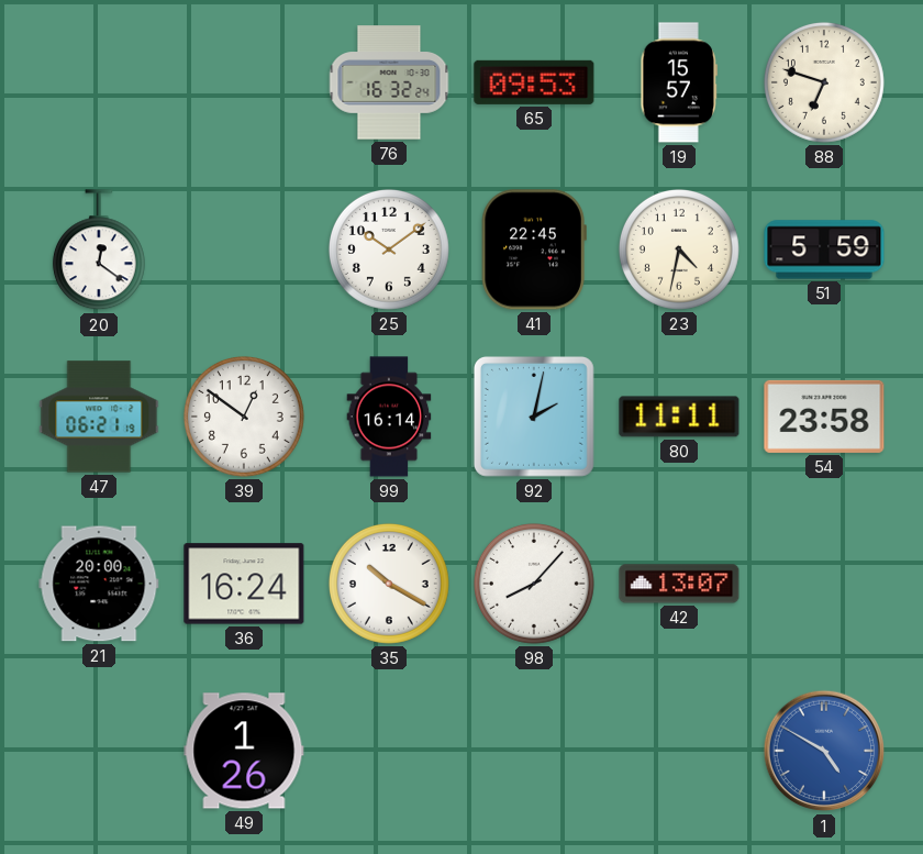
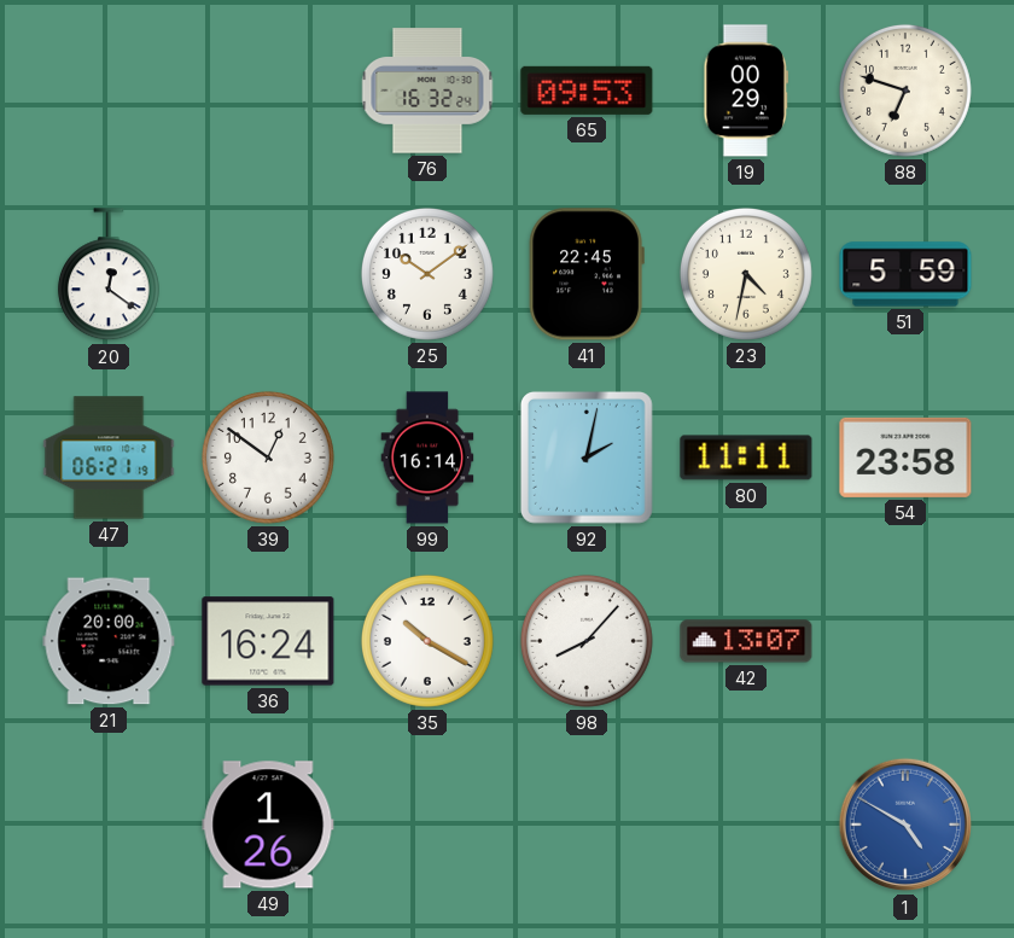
19: 15:57 -> 00:29 (746, 91)
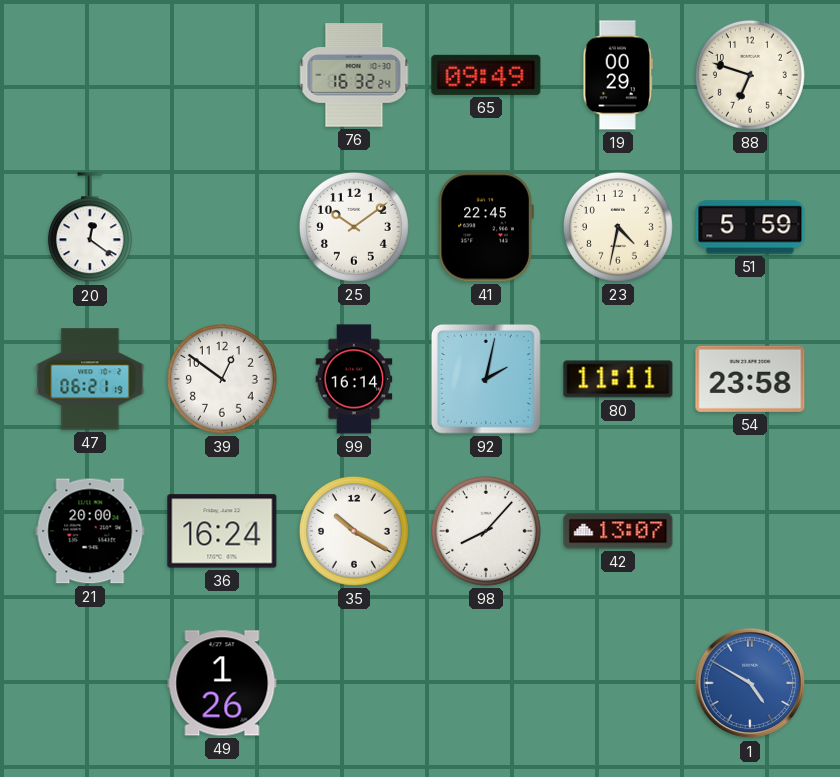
65: 09:53 -> 09:49 (486, 75)
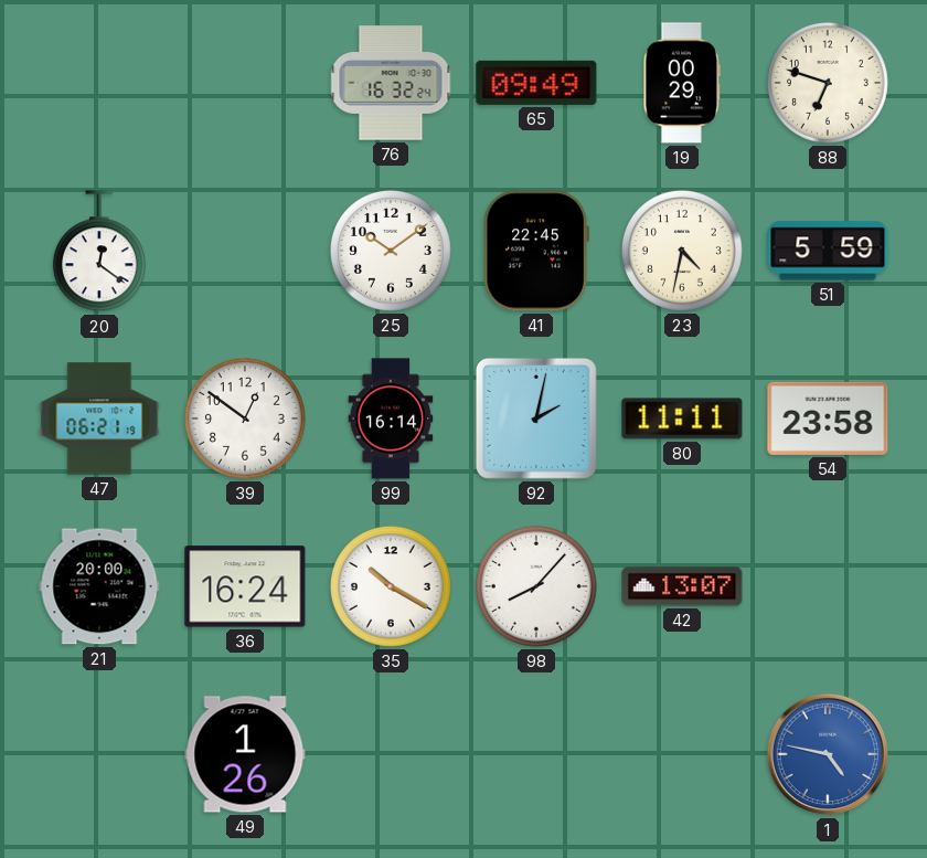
1: 4:50 -> 4:47 (828, 754)
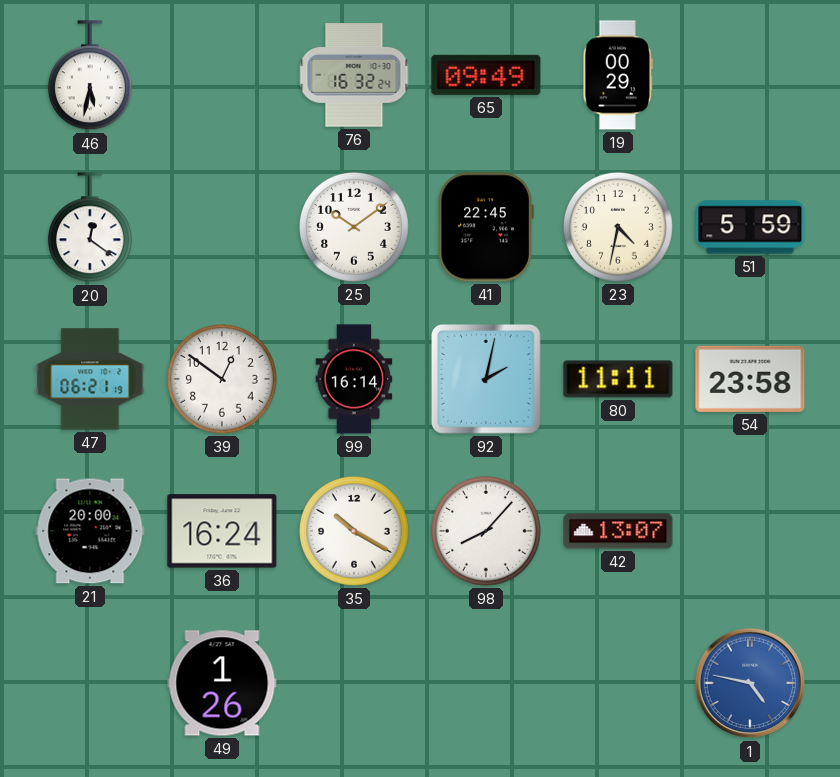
46: none -> 5:32 (90, 76)
88: 6:48 -> none (828, 83)
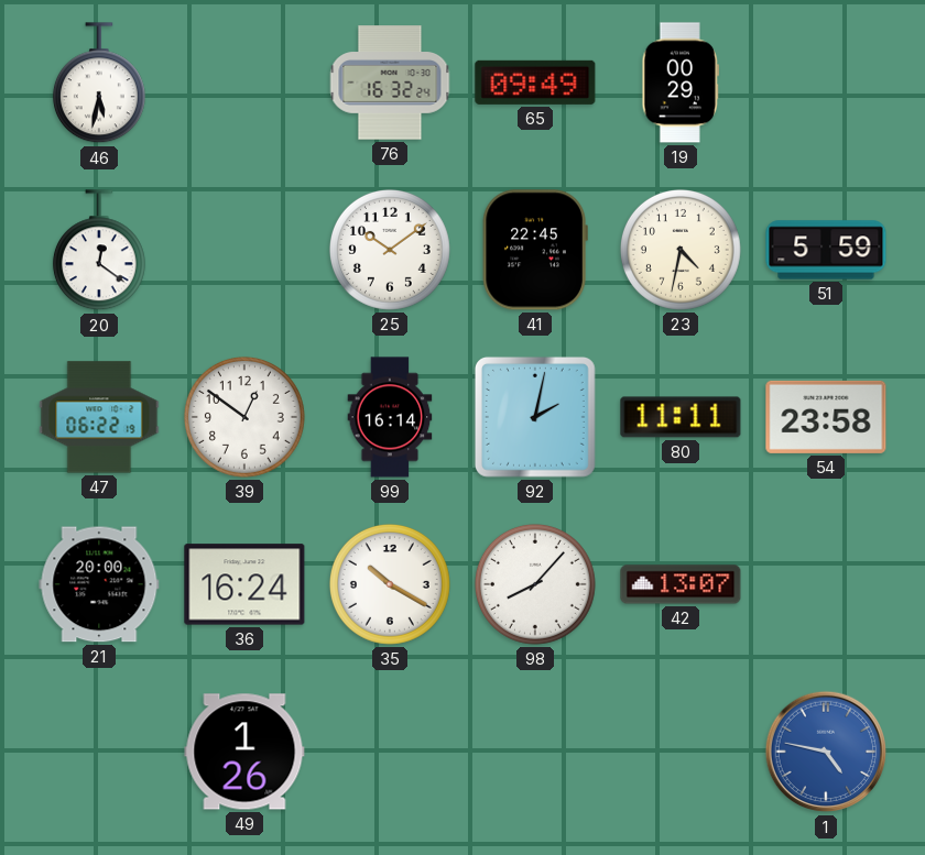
47: 06:21 -> 06:22 (99, 417)
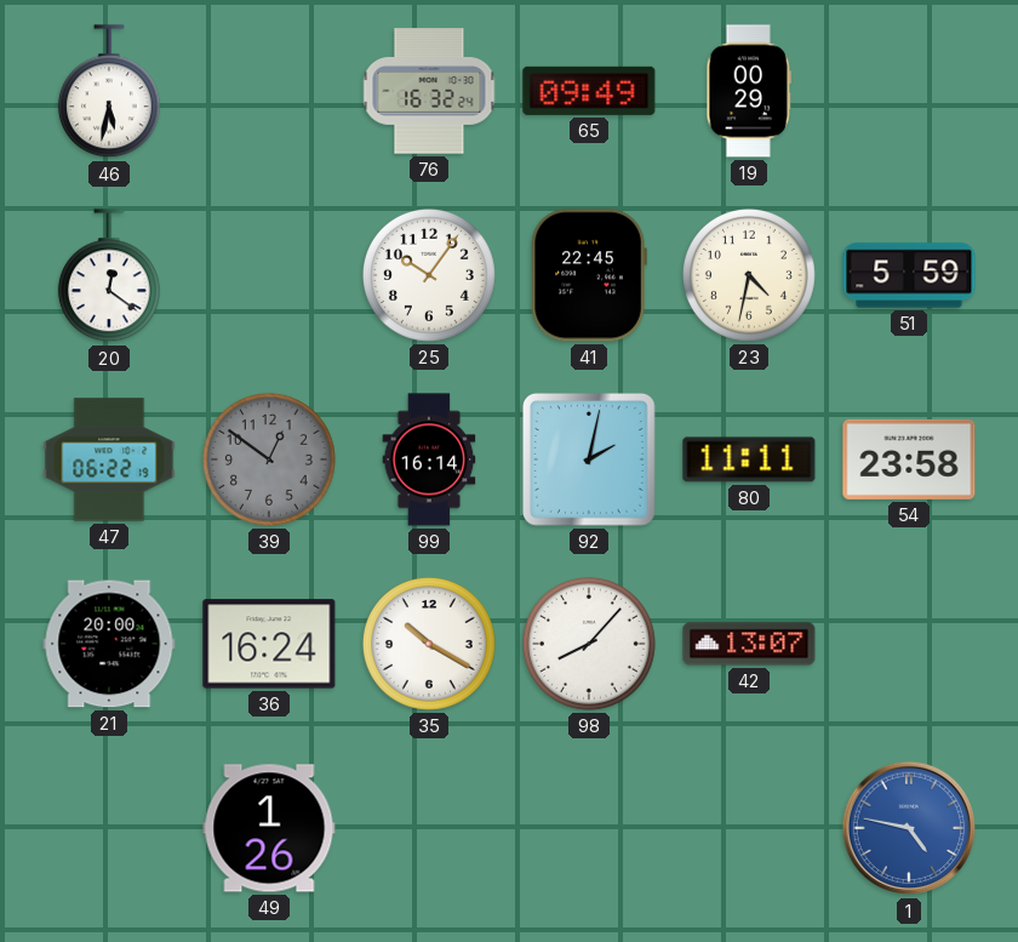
25: 10:09 -> 10:06 (429, 275)
39 dial: white -> grey (269, 459)
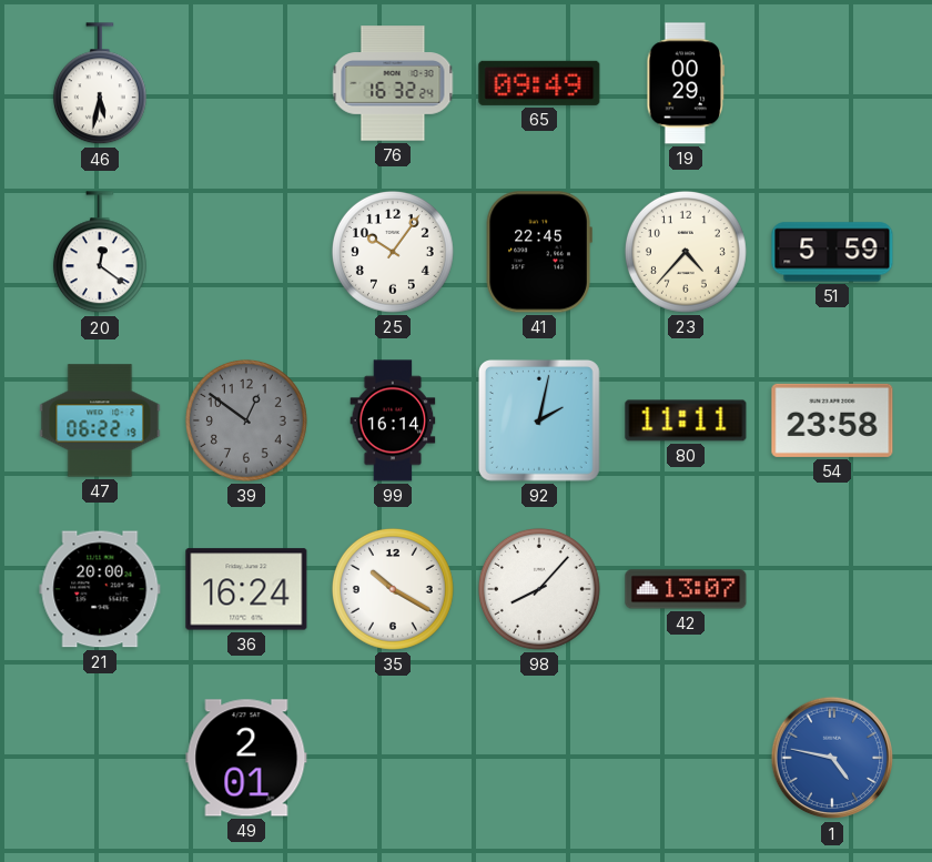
23: 4:32 -> 4:37 (686, 252)
49: 1:26 -> 2:01 (246, 758)
